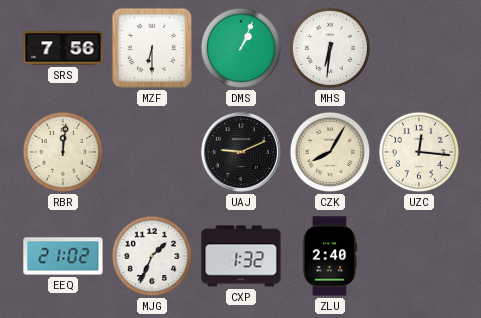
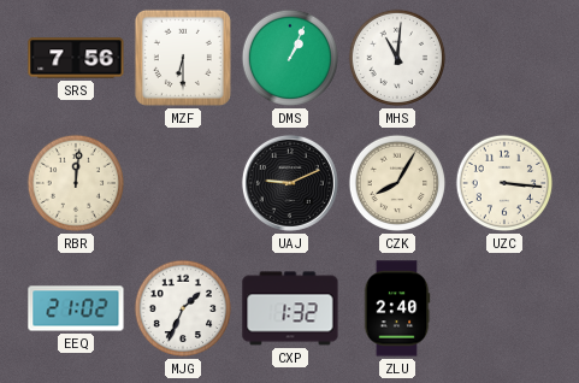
MHS: 6:31 -> 11:01 (397, 58)
UZC: 12:16 -> 3:16 (504, 183)
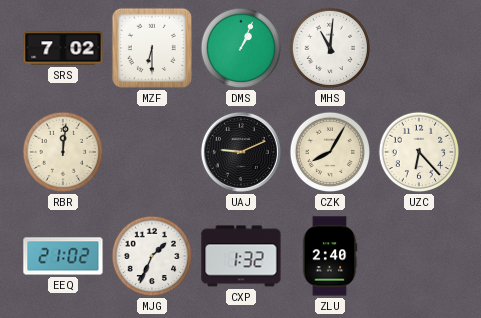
SRS: 7:56 -> 7:02 (63, 48)
UZC: 3:16 -> 6:23 (419, 152)
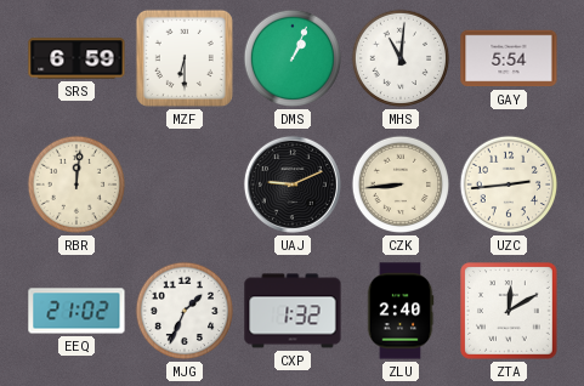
SRS: 7:02 -> 6:59 (76, 58)
GAY: none -> 5:54 (509, 58)
CZK: 8:05 -> 8:44 (401, 185)
UZC: 6:23 -> 2:44 (509, 185)
ZTA: none -> 12:10 (510, 312)
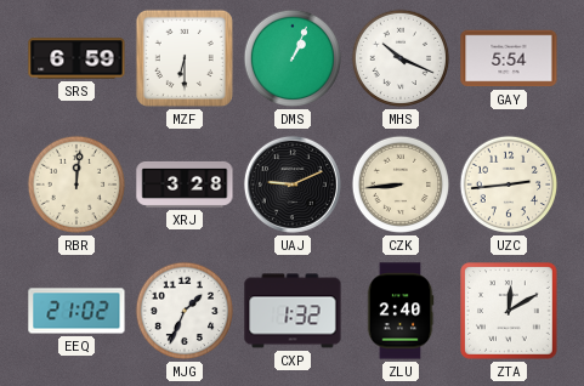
MHS: 11:01 -> 10:19 (401, 58)
XRJ: none -> 3:28 (185, 185)
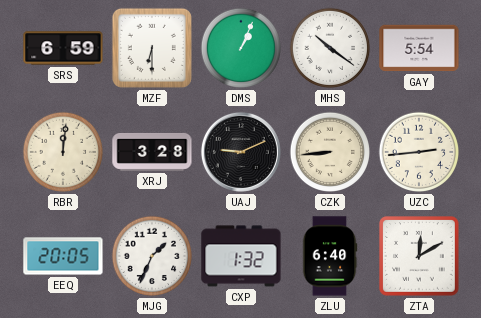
MHS: 10:19 -> 10:21 (330, 48)
EEQ: 21:02 -> 20:05 (63, 256)
ZLU: 2:40 -> 6:40 (330, 256)
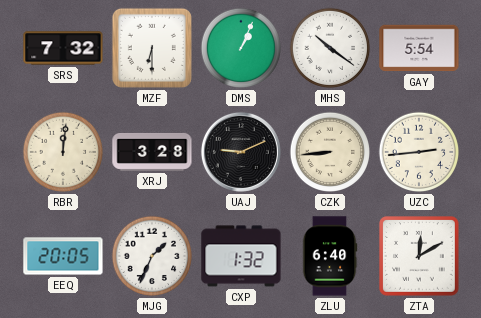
SRS: 6:59 -> 7:32 (63, 48)
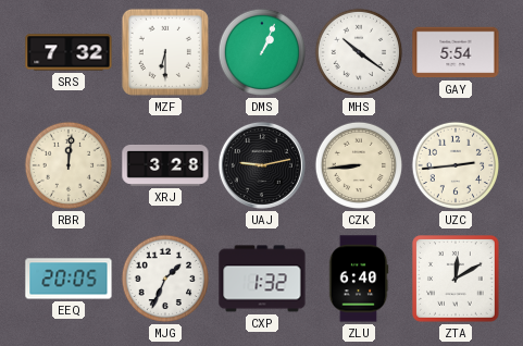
UAJ: 9:11 -> 9:13 (262, 165)
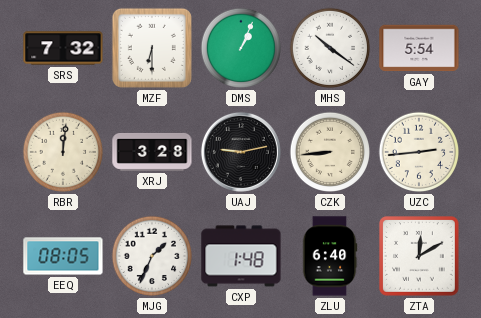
EEQ: 20:05 -> 08:05 (63, 256)
CXP: 1:32 -> 1:48 (241, 256)
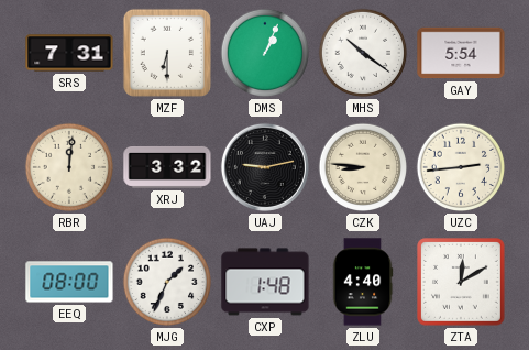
SRS: 7:32 -> 7:31 (69, 53)
XRJ: 3:28 -> 3:32 (167, 167)
CZK: 8:44 -> 8:46 (363, 167)
EEQ: 08:05 -> 08:00 (69, 282)
ZLU: 6:40 -> 4:40 (363, 282)
